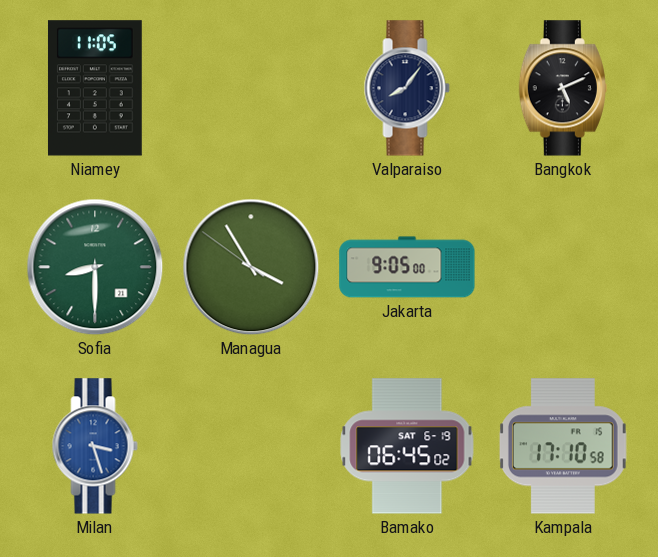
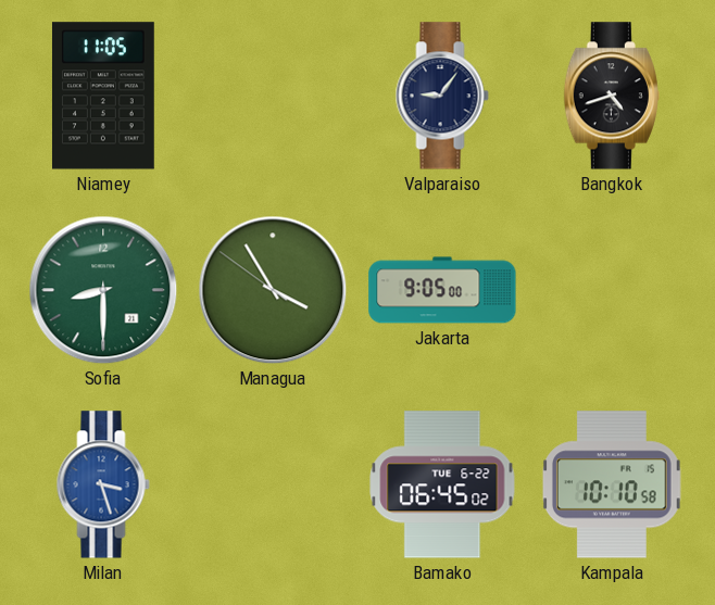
Valparaiso: 8:06 -> 9:06 (442, 96)
Bangkok: 5:11 -> 4:42 (612, 96)
Bamako date: SAT 6-19 -> TUE 6-22 (442, 484)
Kampala: 17:10 -> 10:10 (612, 484)
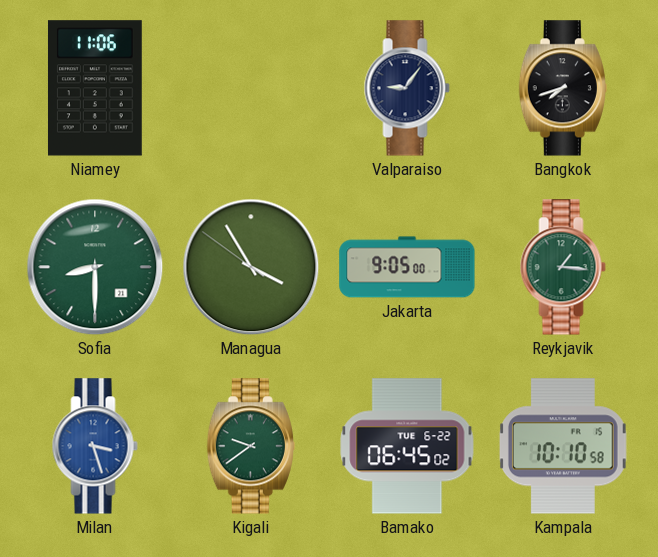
Niamey: 11:05 -> 11:06 (95, 88)
Bangkok: 4:42 -> 7:42 (563, 88)
Reykjavik: none -> 1:16 (563, 267)
Kigali: none -> 9:39 (251, 446)
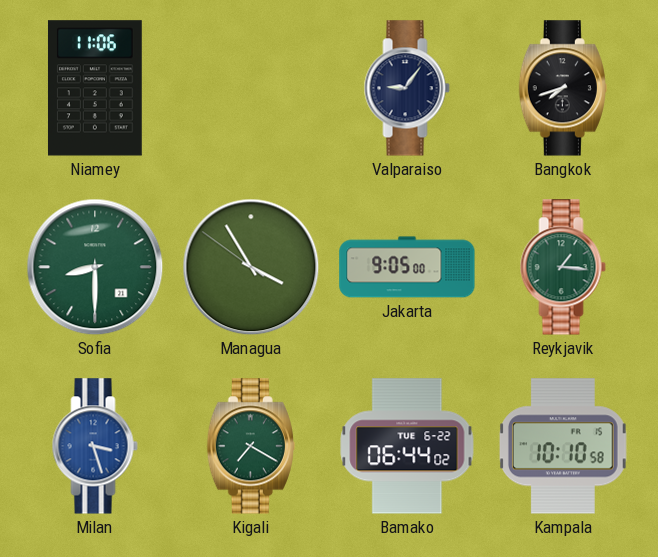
Kigali: 9:39 -> 7:20 (251, 446)
Bamako: 06:45 -> 06:44 (407, 446)
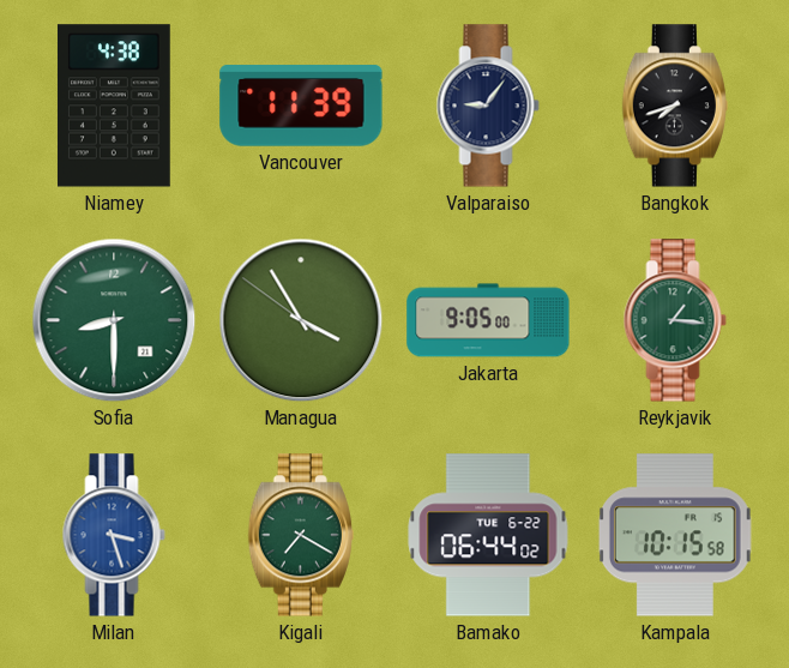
Niamey: 11:06 -> 4:38 (114, 106)
Vancouver: none -> 11:39 (301, 106)
Kampala: 10:10 -> 10:15 (675, 535)
